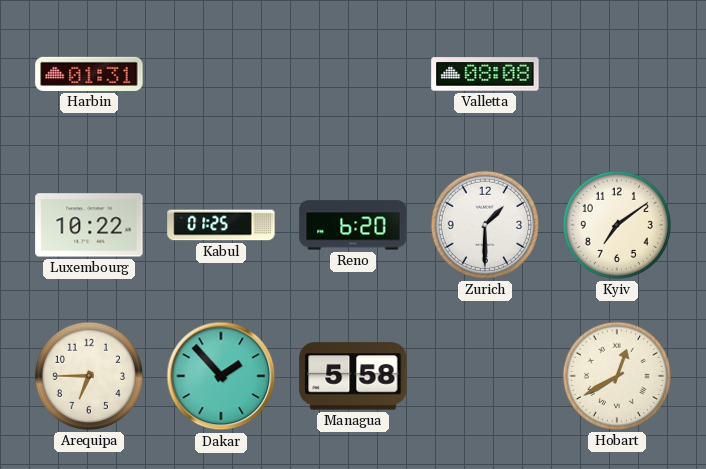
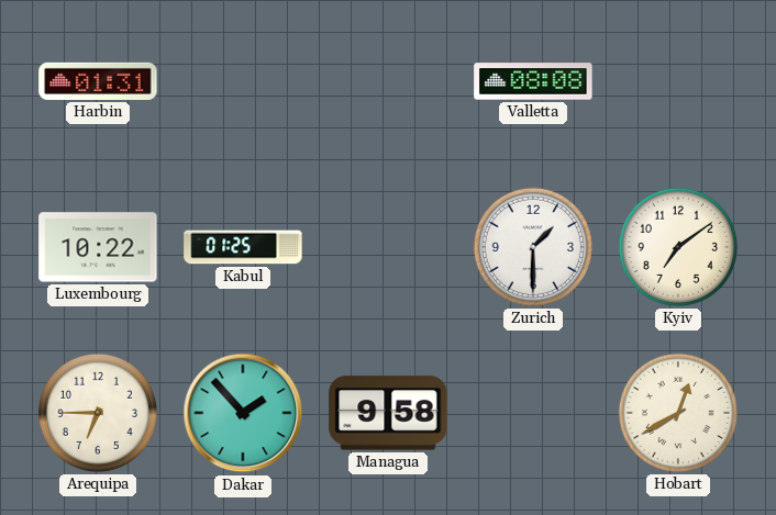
Reno: 6:20 -> none (353, 225)
Managua: 5:58 -> 9:58 (388, 413)
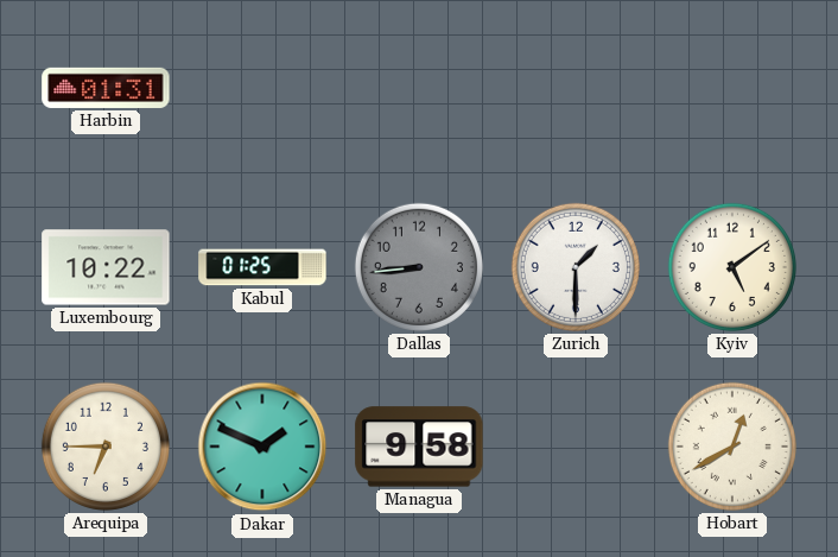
Valletta: 08:08 -> none (533, 81)
Dallas: none -> 8:44 (419, 267)
Kyiv: 7:09 -> 5:09 (732, 267)
Dakar: 1:53 -> 1:49 (262, 447)
